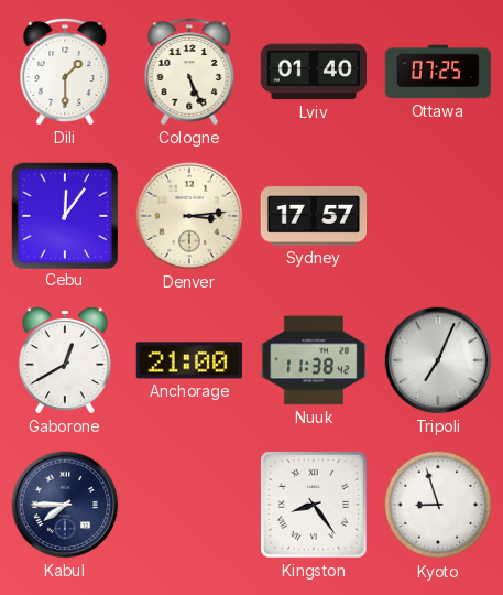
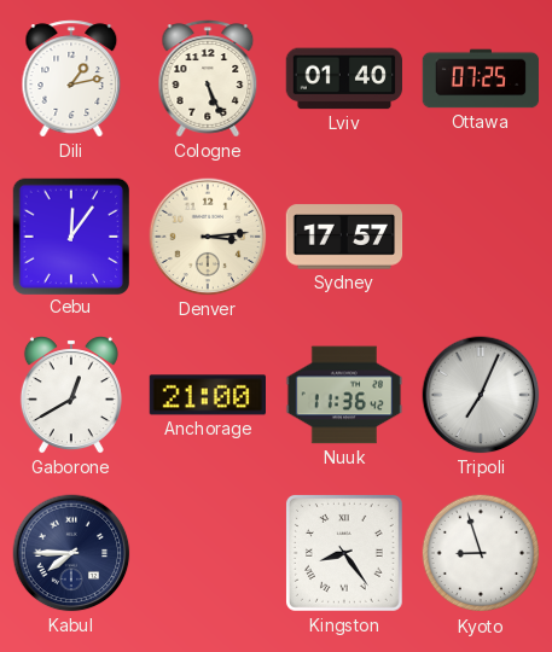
Dili: 1:30 -> 1:13 (71, 78)
Nuuk: 11:38 -> 11:36 (344, 395)
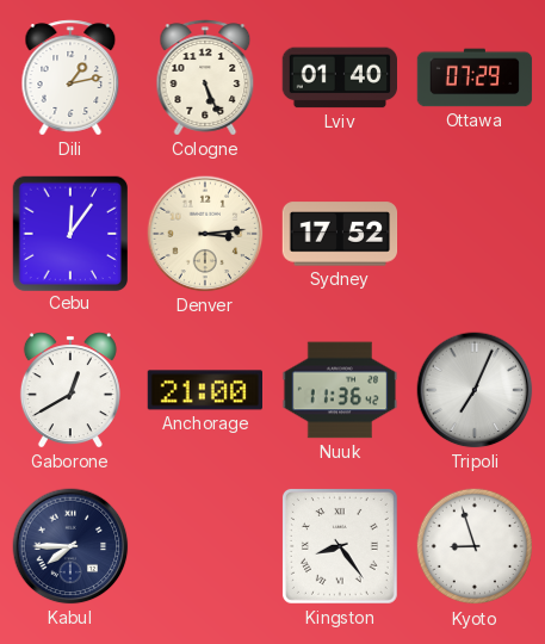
Ottawa: 07:25 -> 07:29 (475, 78)
Sydney: 17:57 -> 17:52 (340, 234)
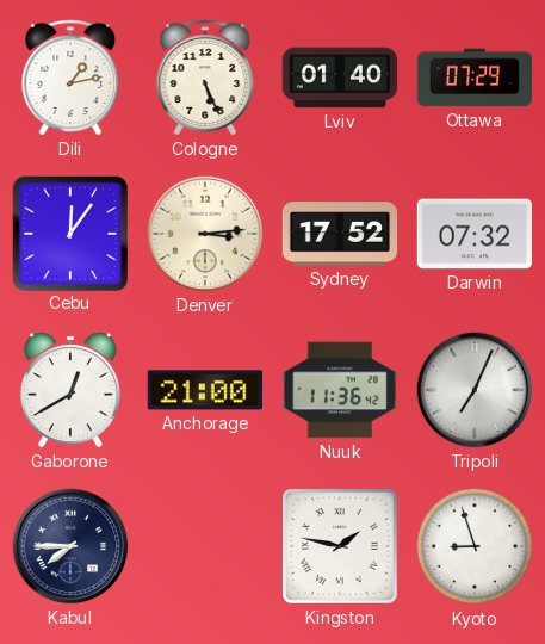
Darwin: none -> 07:32 (475, 234)
Kingston: 8:24 -> 1:47 (340, 546)
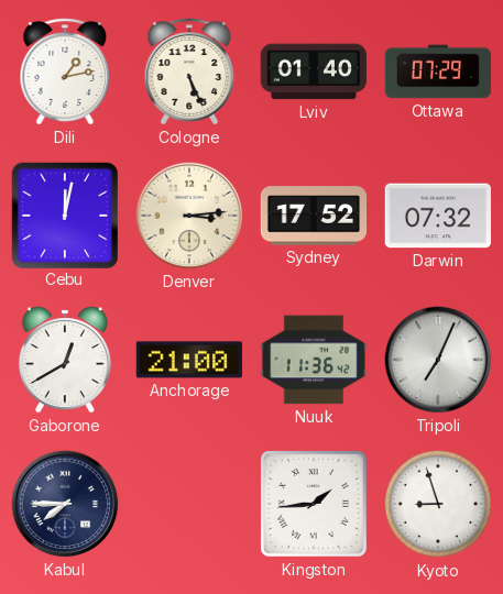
Cebu: 12:06 -> 12:02 (64, 215)
Kingston: 1:47 -> 1:44 (314, 504)
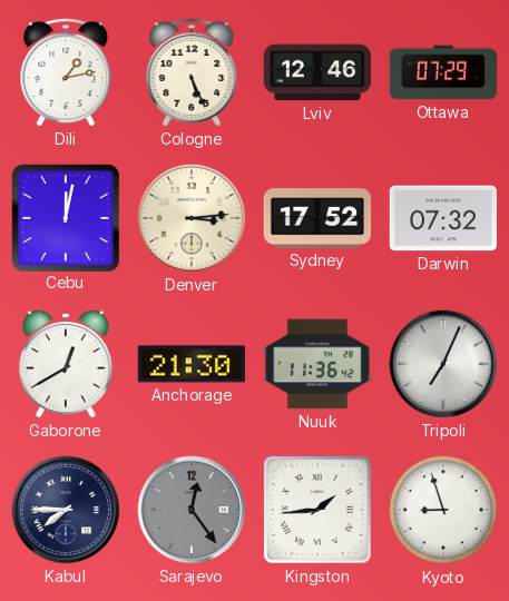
Lviv: 01:40 -> 12:46 (317, 72)
Anchorage: 21:00 -> 21:30 (190, 364)
Sarajevo: none -> 12:24 (192, 510)
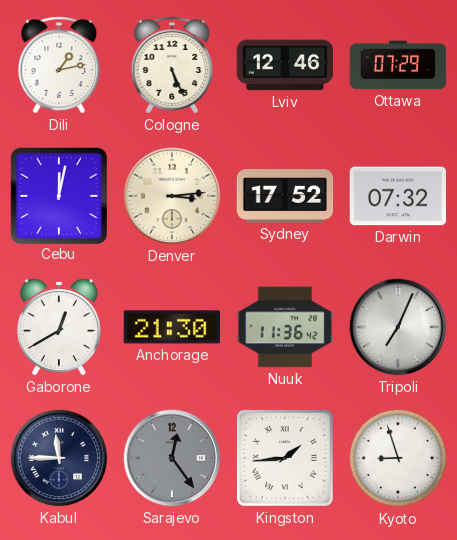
Kabul: 7:45 -> 11:45 (59, 458)
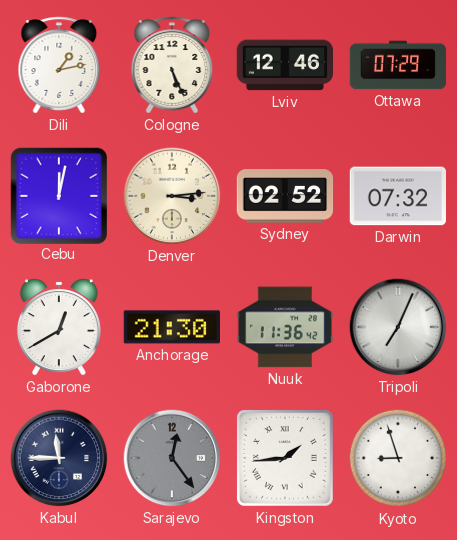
Sydney: 17:52 -> 02:52 (285, 196)
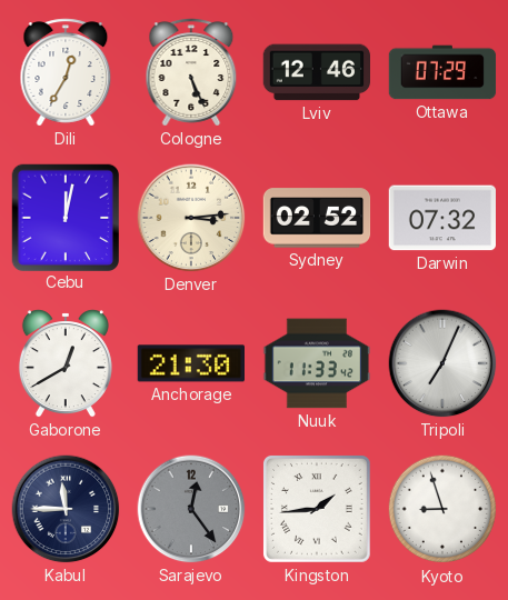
Dili: 1:13 -> 12:35 (66, 72)
Nuuk: 11:36 -> 11:33 (317, 363)
